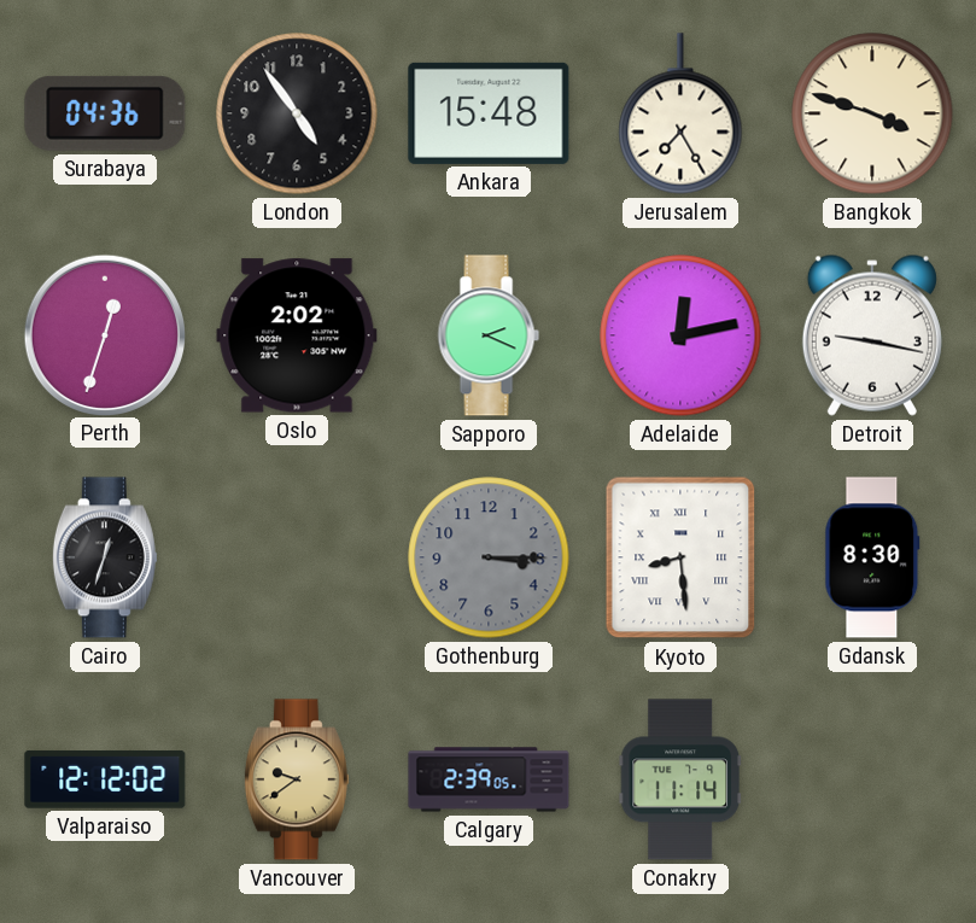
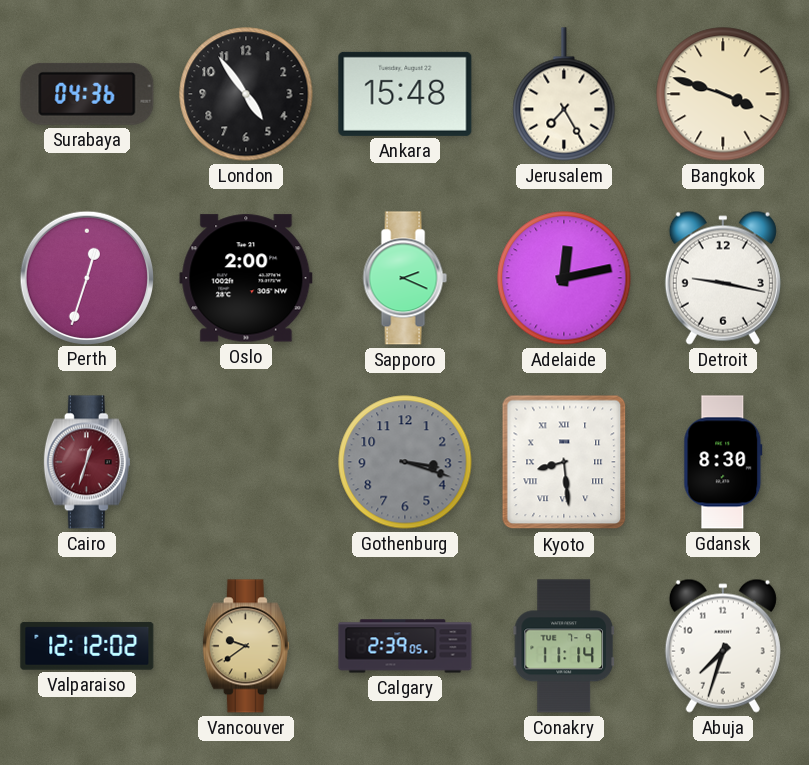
Oslo: 2:02 -> 2:00 (246, 278)
Cairo dial: black -> burgundy (87, 462)
Gothenburg: 3:15 -> 3:18 (405, 462)
Abuja: none -> 7:33 (723, 646)
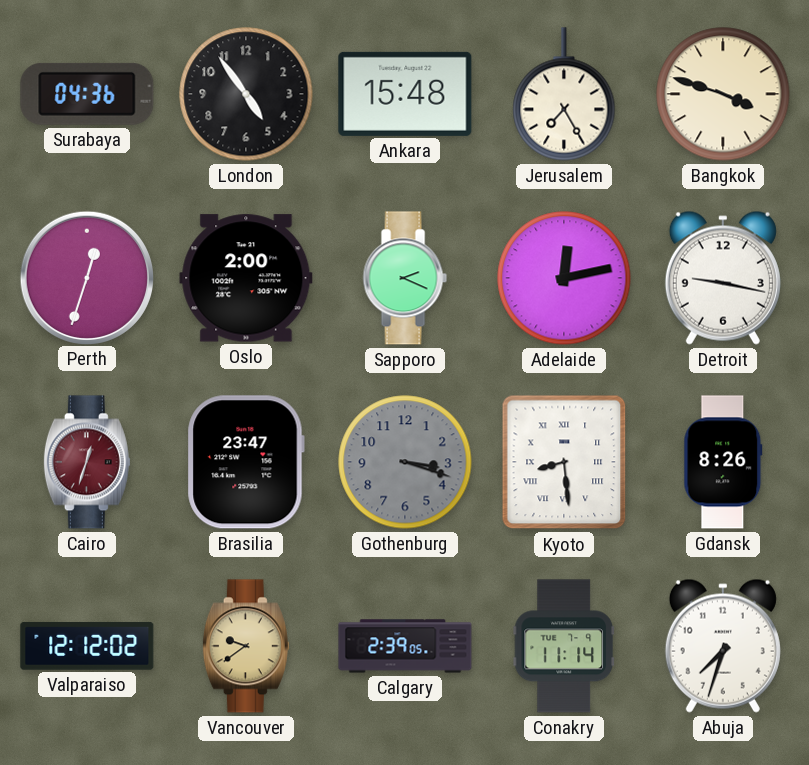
Brasilia: none -> 23:47 (246, 462)
Gdansk: 8:30 -> 8:26 (723, 462)
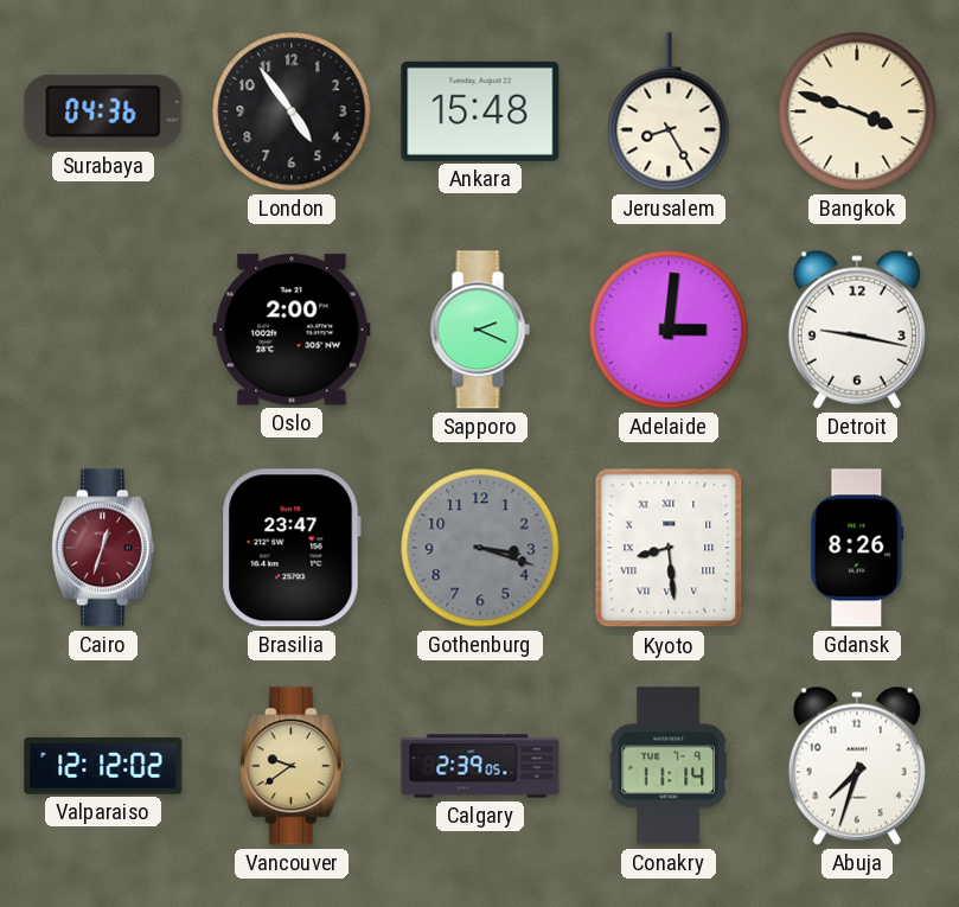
Jerusalem: 7:25 -> 8:25 (669, 111)
Perth: 12:33 -> none (86, 277)
Adelaide: 12:13 -> 3:01 (669, 330)
